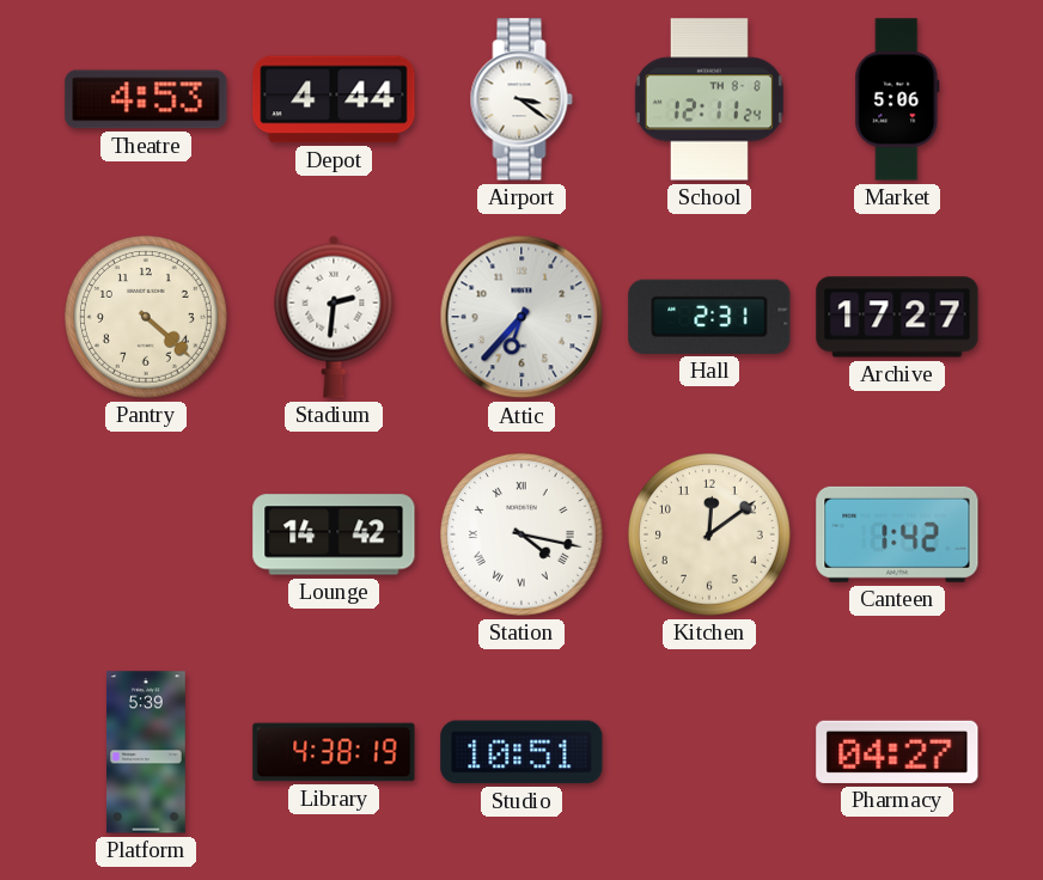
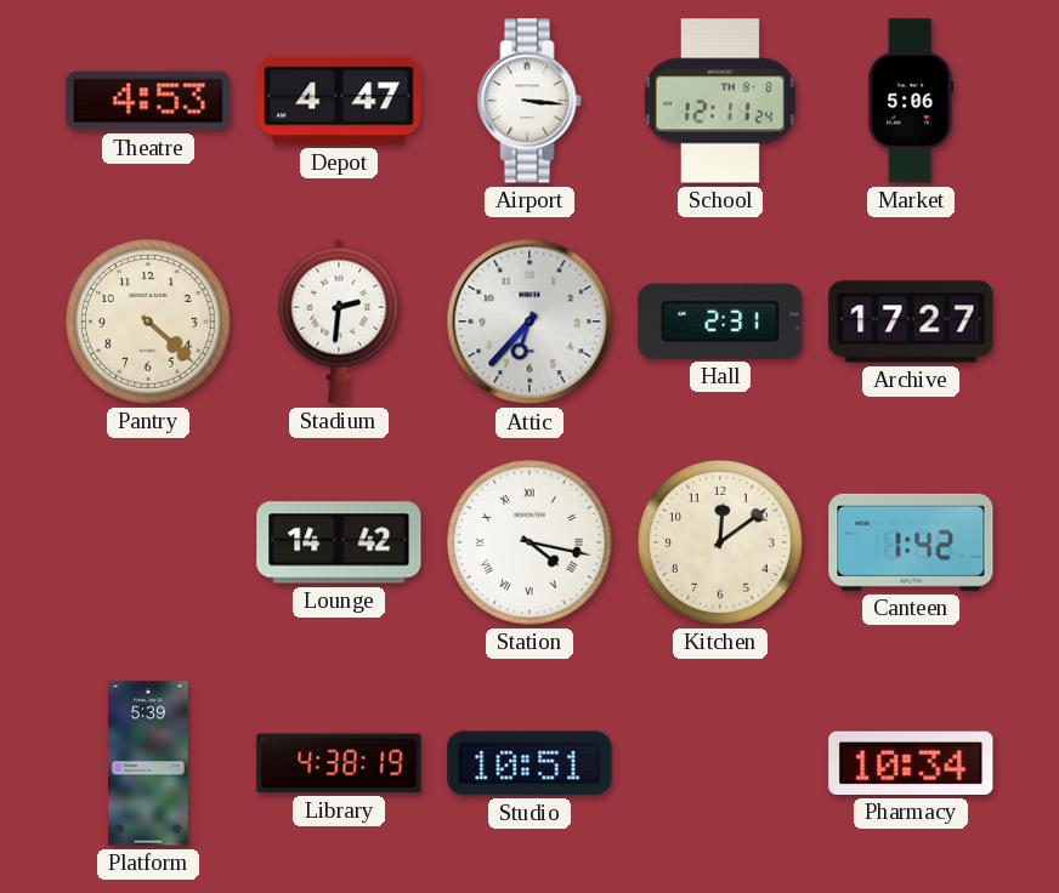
Depot: 4:44 -> 4:47 (339, 101)
Airport: 3:21 -> 3:16 (529, 101)
Pharmacy: 04:27 -> 10:34 (911, 763)
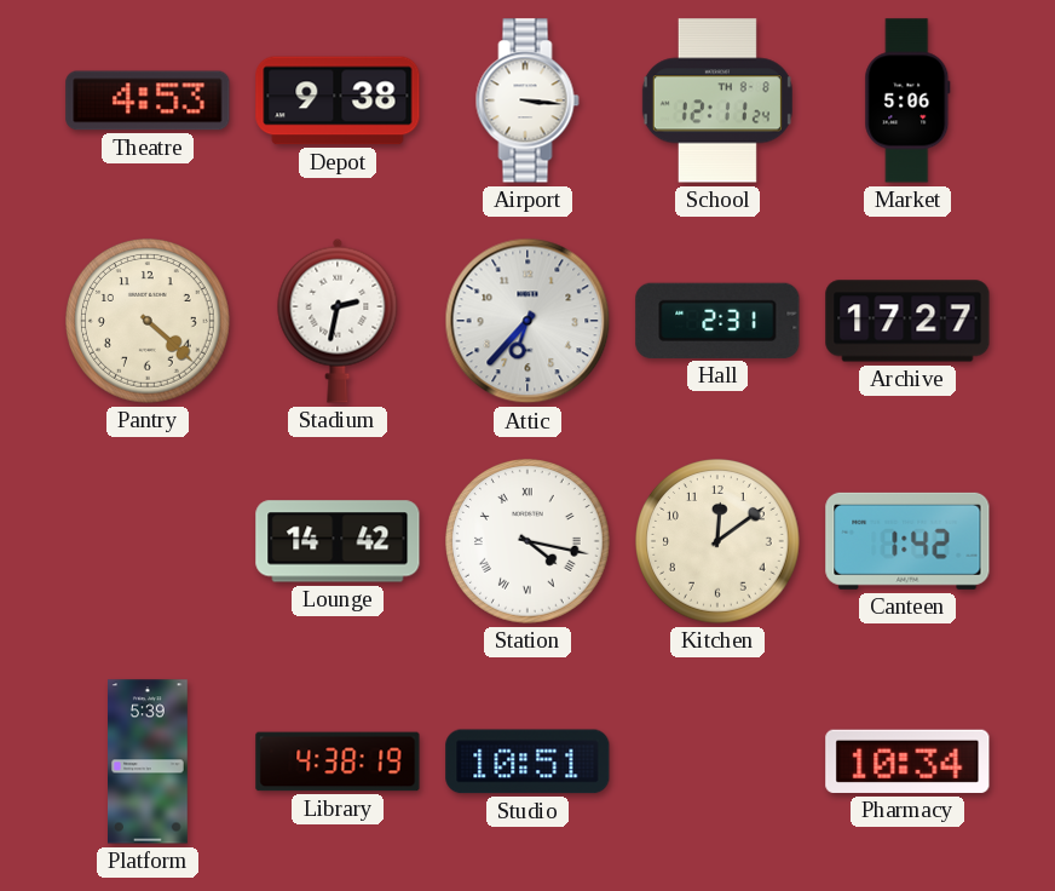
Depot: 4:47 -> 9:38 (338, 100)
Stadium: 2:31 -> 2:32 (338, 321)
